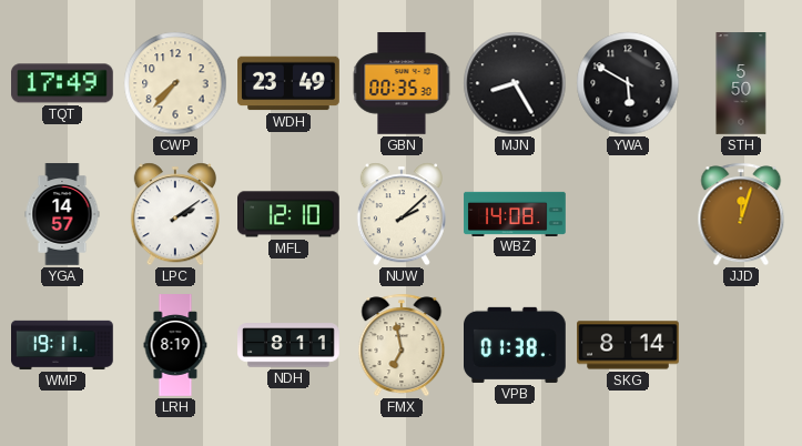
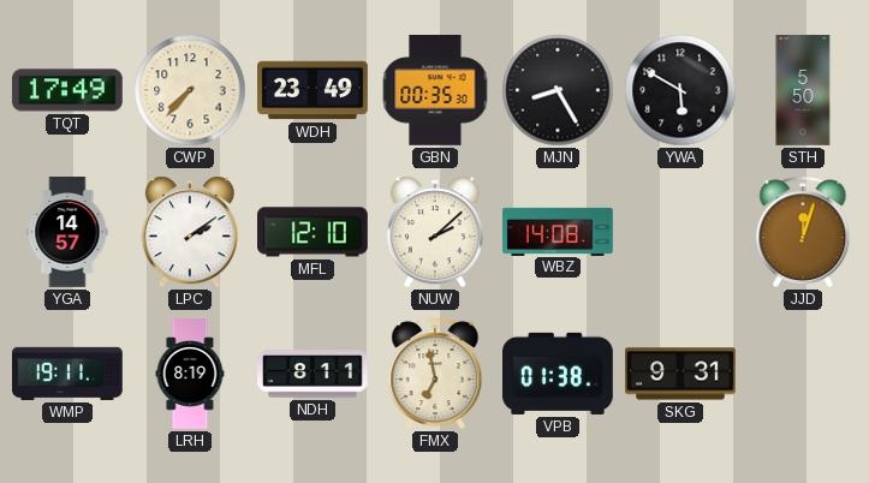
SKG: 8:14 -> 9:31 (680, 374)
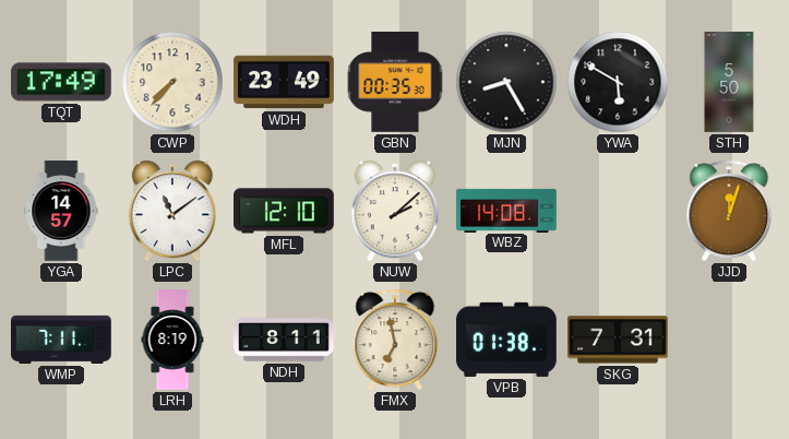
LPC: 2:09 -> 11:09 (172, 211)
WMP: 19:11 -> 7:11 (62, 340)
SKG: 9:31 -> 7:31 (618, 340)
